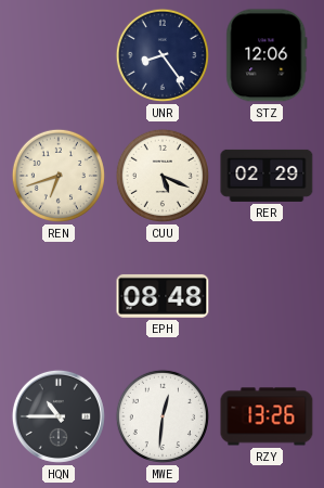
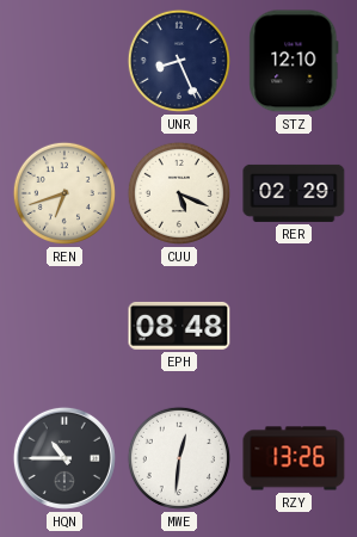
UNR: 8:24 -> 8:26 (179, 61)
STZ: 12:06 -> 12:10 (294, 61)
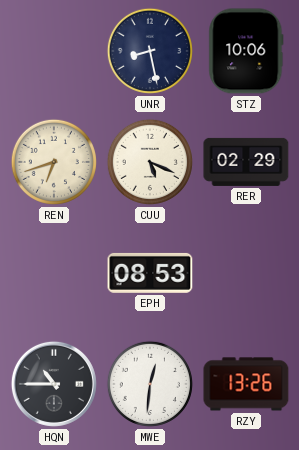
UNR: 8:26 -> 8:28 (150, 51)
STZ: 12:10 -> 10:06 (246, 51)
EPH: 08:48 -> 08:53 (150, 273)
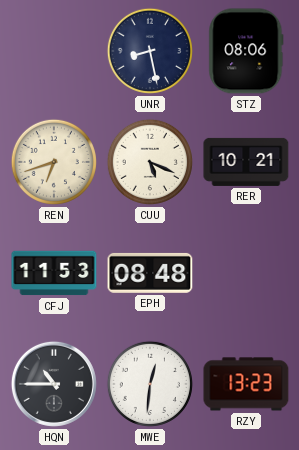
STZ: 10:06 -> 08:06 (246, 51)
RER: 02:29 -> 10:21 (246, 162)
CFJ: none -> 11:53 (54, 273)
EPH: 08:53 -> 08:48 (150, 273)
RZY: 13:26 -> 13:23 (246, 384)
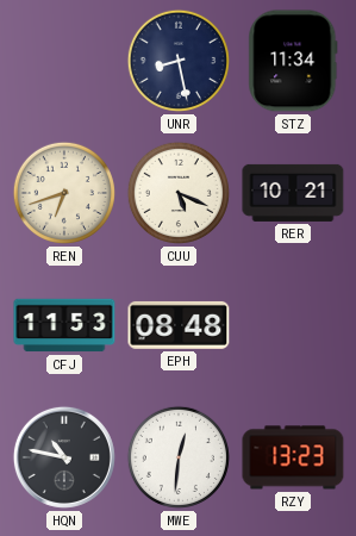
STZ: 08:06 -> 11:34 (293, 61)
HQN: 10:45 -> 10:47 (64, 457)
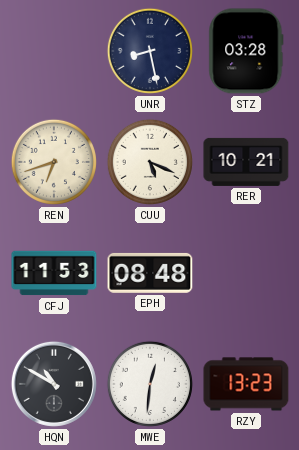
STZ: 11:34 -> 03:28 (246, 51)
HQN: 10:47 -> 10:50 (54, 384)
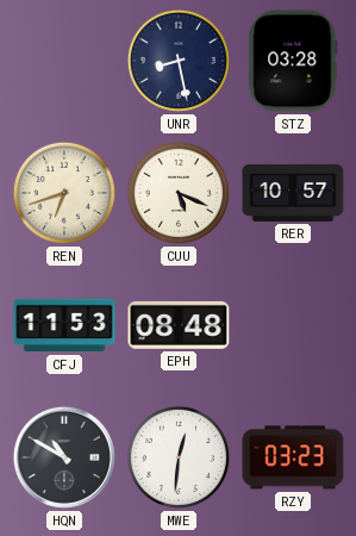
RER: 10:21 -> 10:57 (293, 193)
RZY: 13:23 -> 03:23 (293, 457)
